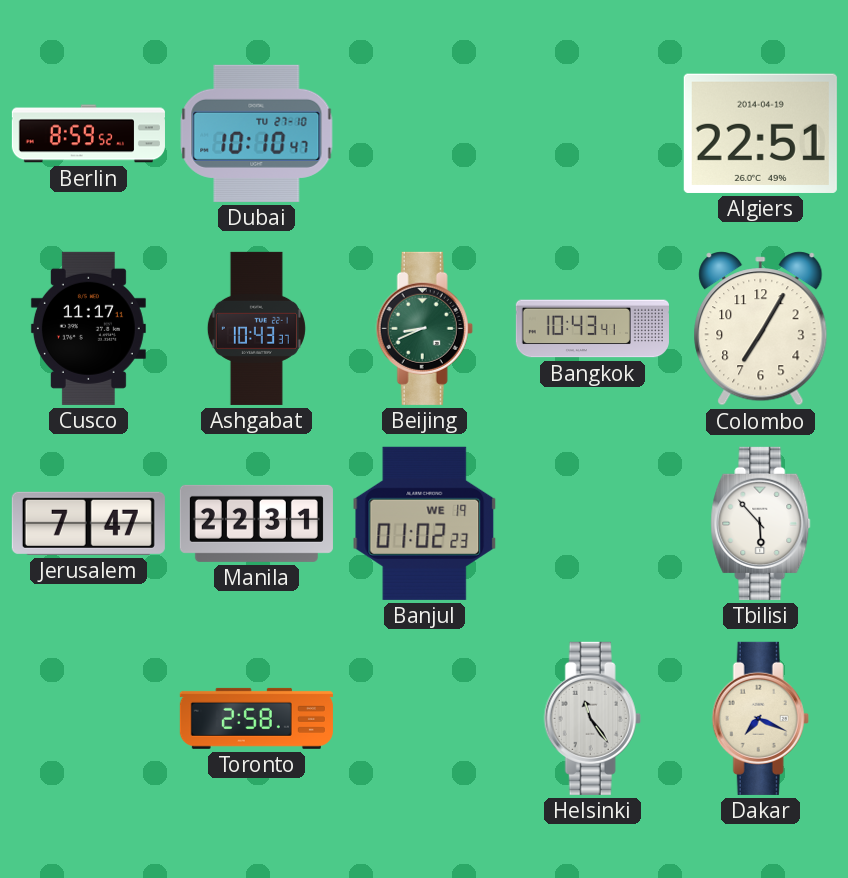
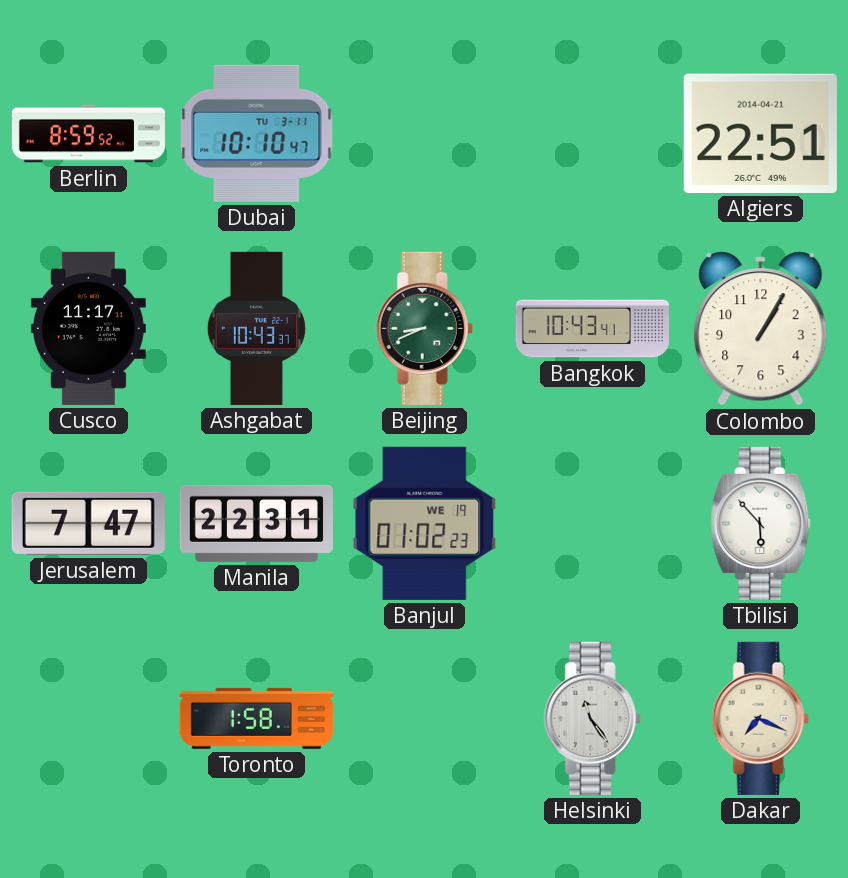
Dubai date: TU 27-10 -> TU 3-11 (257, 133)
Algiers date: 2014-04-19 -> 2014-04-21 (760, 133)
Colombo: 7:05 -> 1:05 (761, 329)
Toronto: 2:58 -> 1:58 (256, 718)
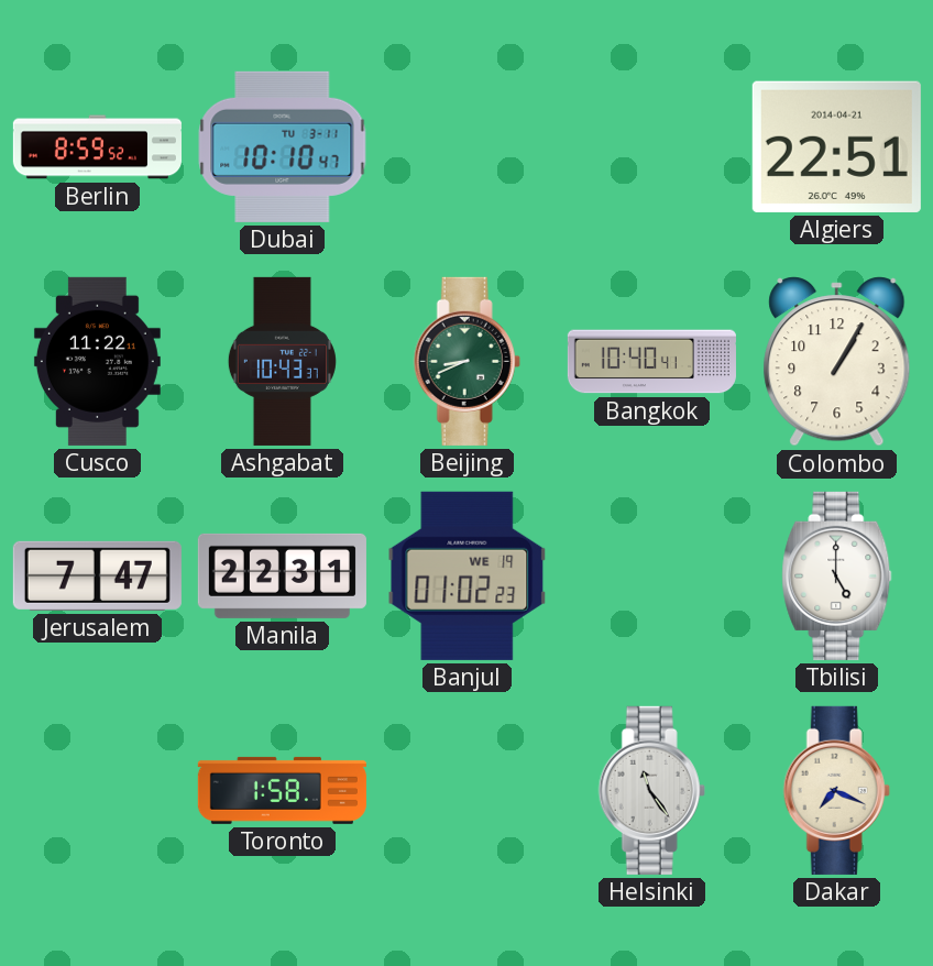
Cusco: 11:17 -> 11:22 (97, 361)
Bangkok: 10:43 -> 10:40 (651, 362)
Tbilisi: 5:53 -> 5:00 (837, 575)
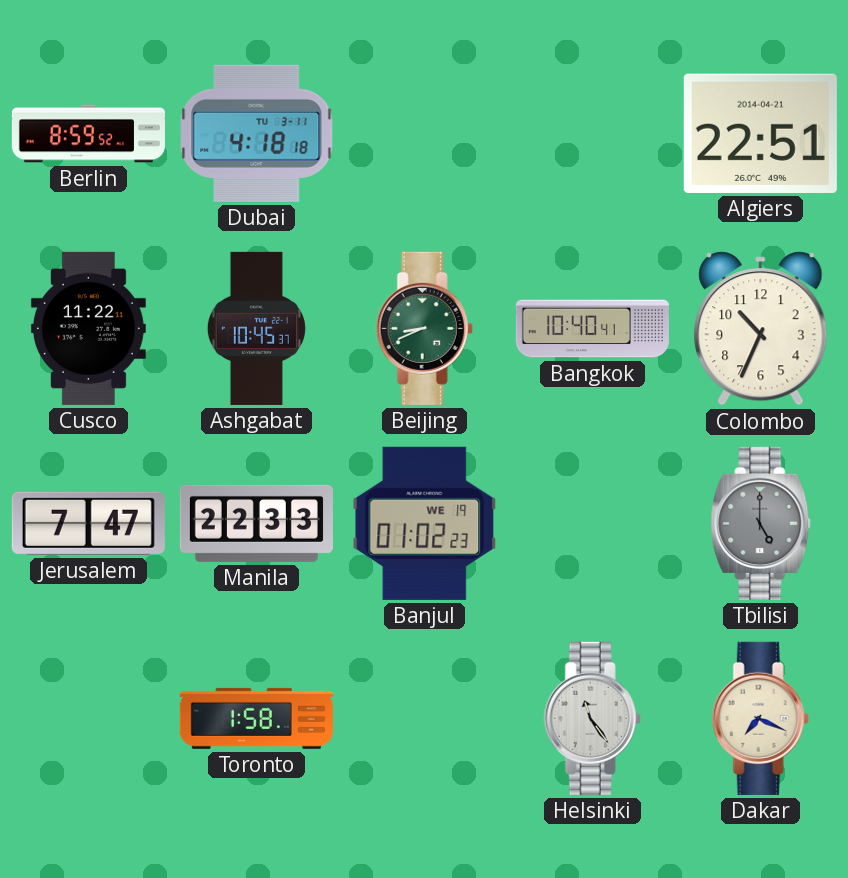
Dubai: 10:10 -> 4:18 (257, 133)
Ashgabat: 10:43 -> 10:45 (256, 328)
Colombo: 1:05 -> 10:34 (761, 329)
Manila: 22:31 -> 22:33 (256, 523)
Tbilisi dial: white -> grey (761, 523)
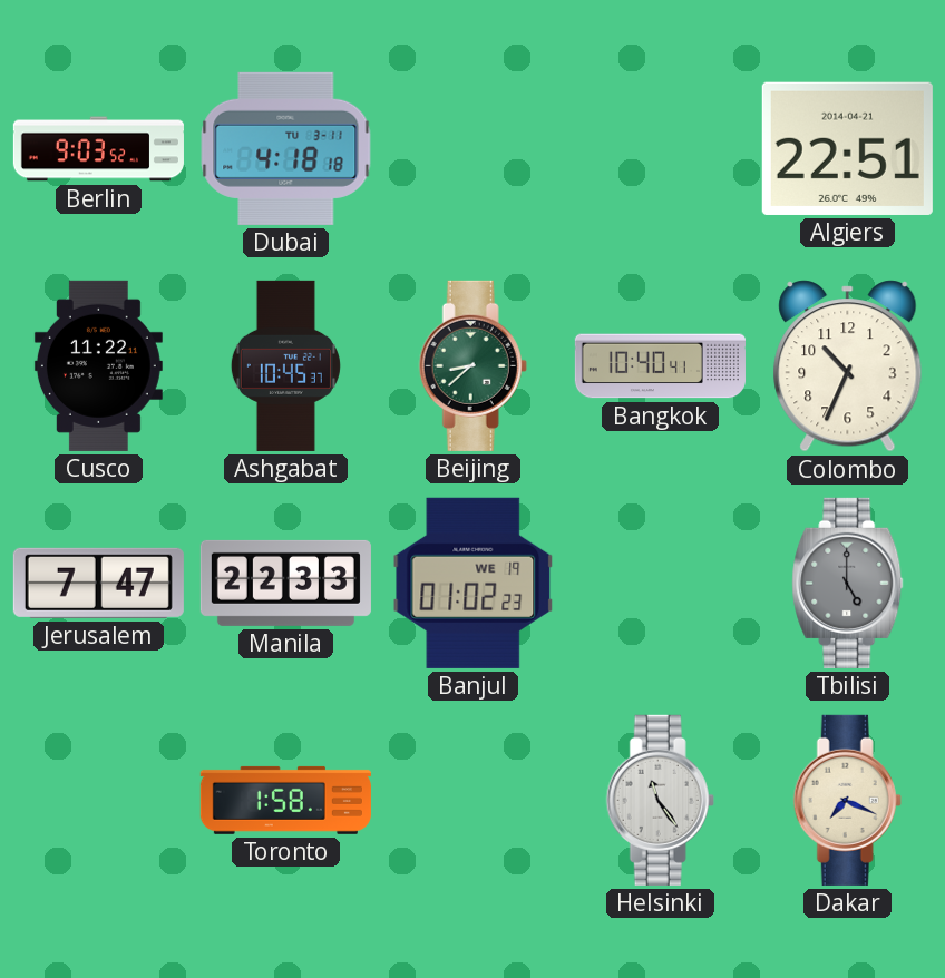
Berlin: 8:59 -> 9:03 (98, 149)
Beijing: 8:41 -> 8:38 (472, 365)
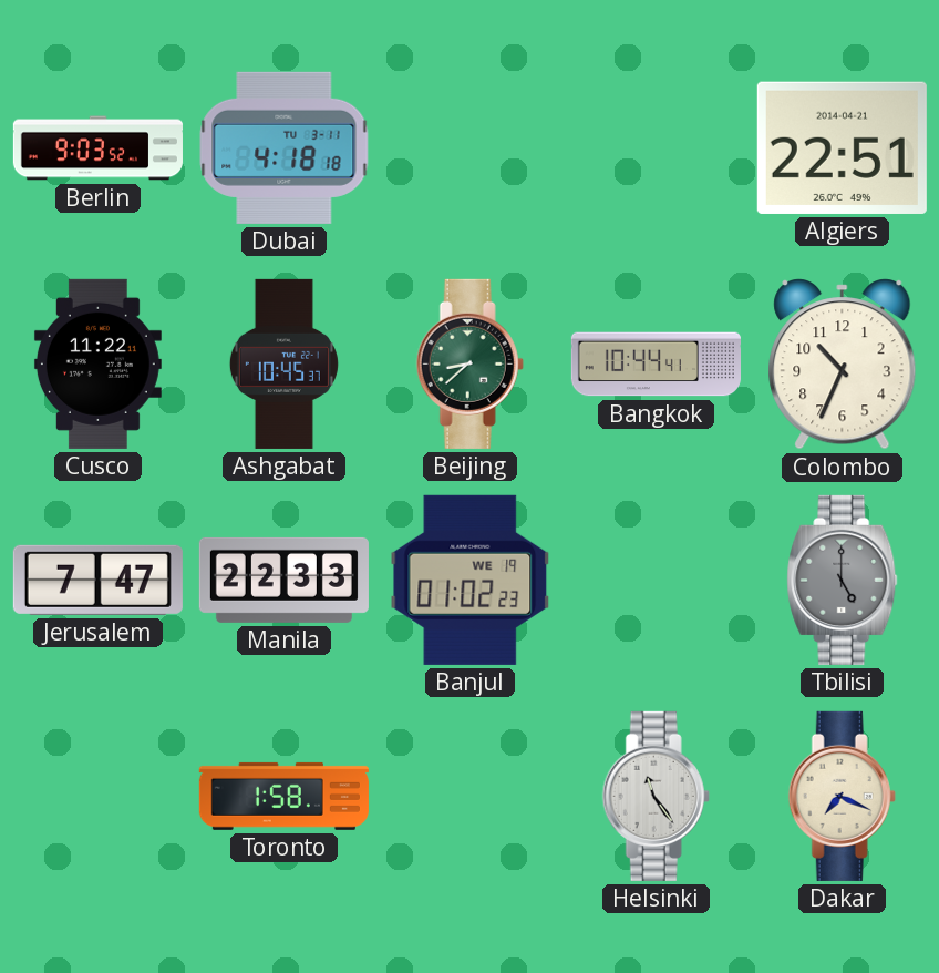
Bangkok: 10:40 -> 10:44 (656, 365)
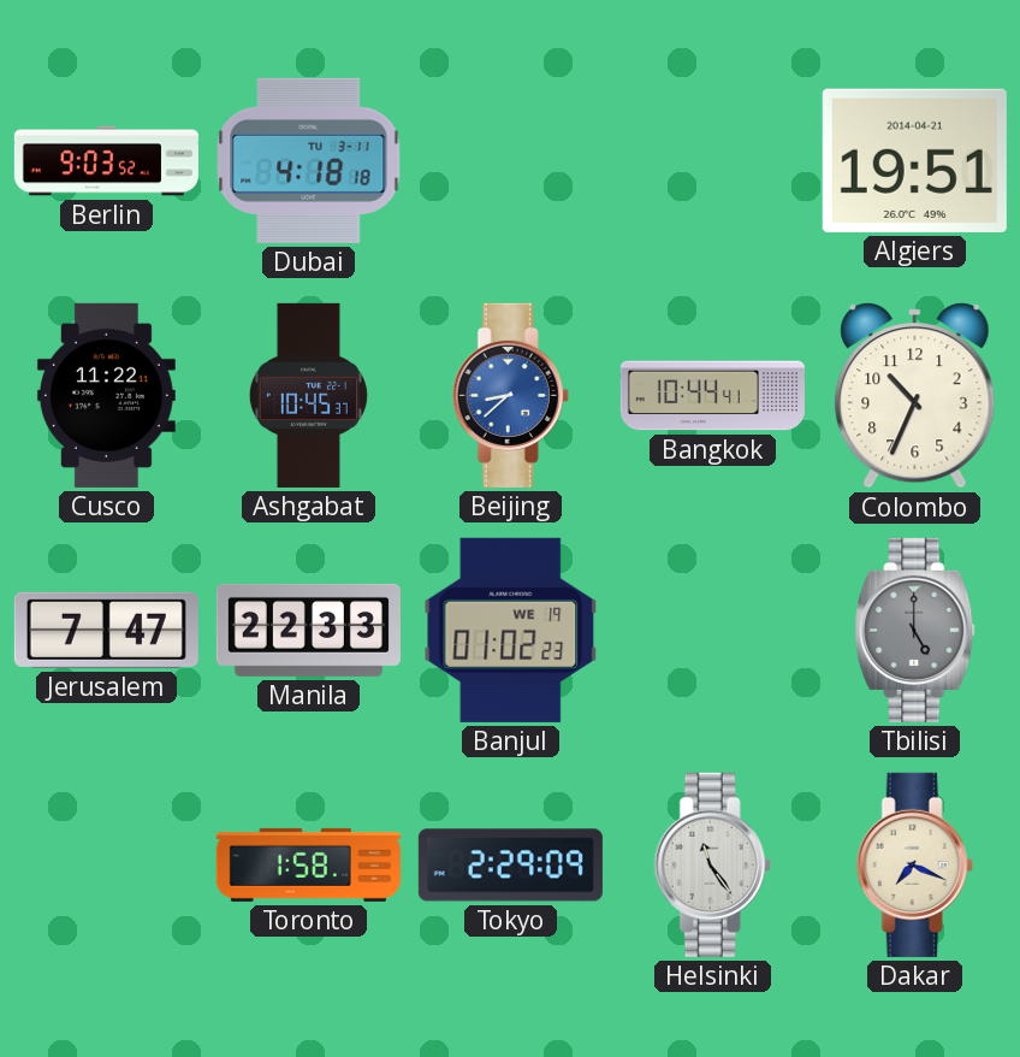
Algiers: 22:51 -> 19:51 (914, 160)
Beijing dial: green -> blue (510, 395)
Tokyo: none -> 2:29 (510, 866)
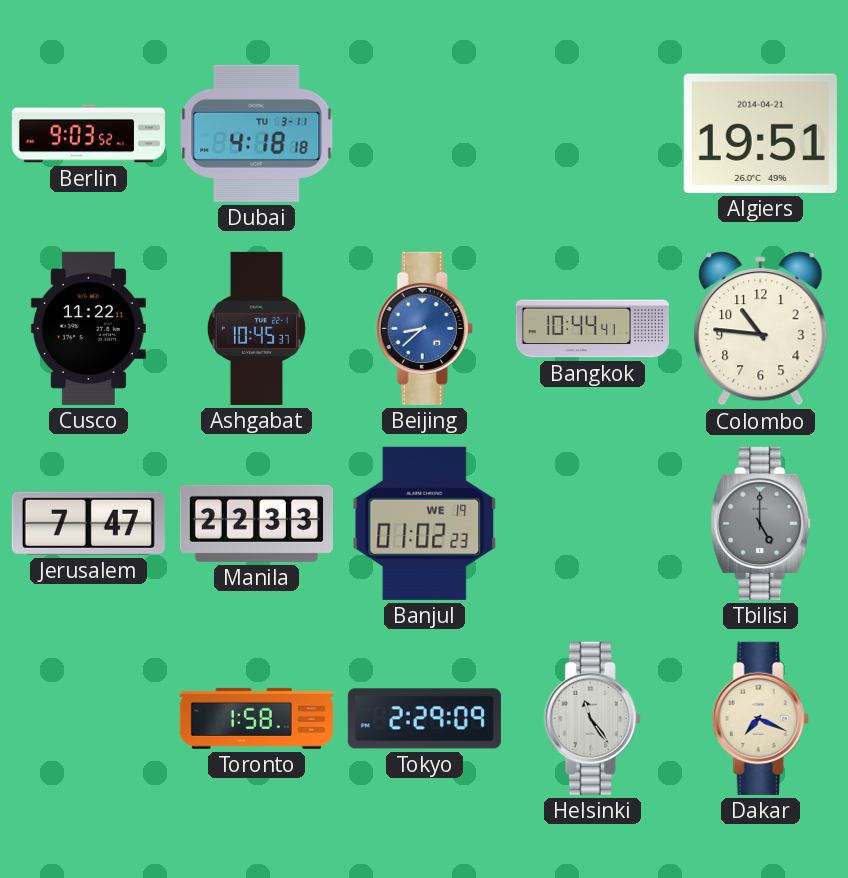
Colombo: 10:34 -> 10:46 (761, 329)
